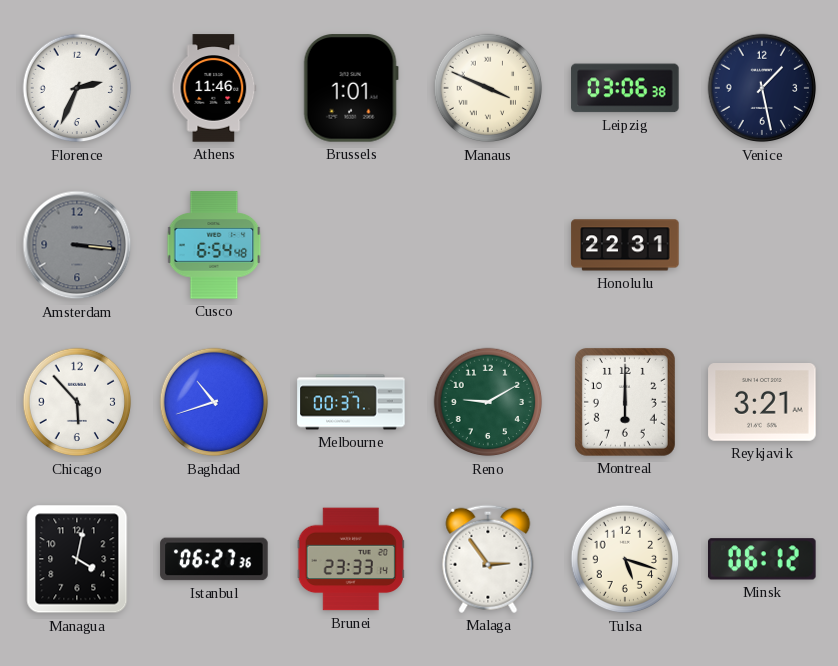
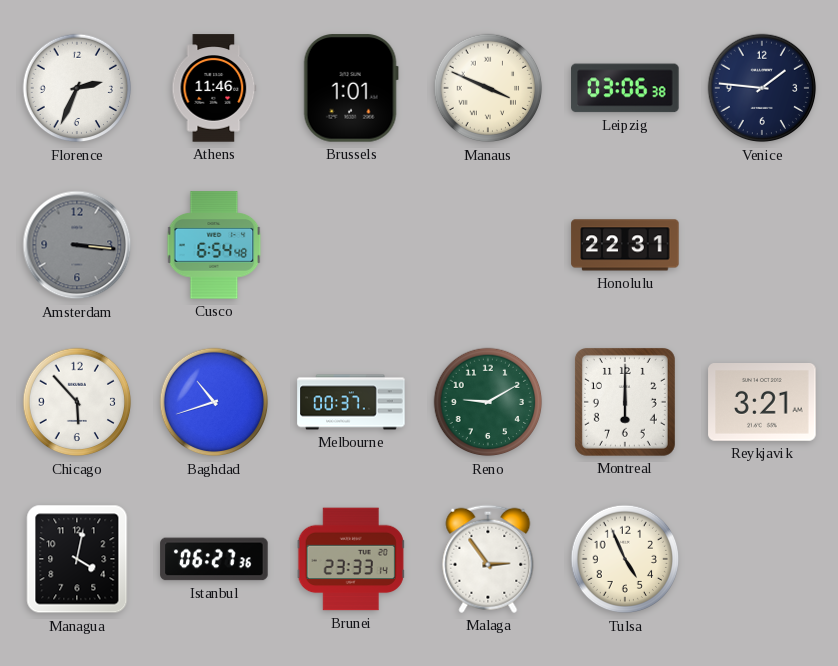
Venice: 1:28 -> 1:46 (762, 88)
Tulsa: 5:18 -> 4:56 (625, 559)
Minsk: 06:12 -> none (762, 559)
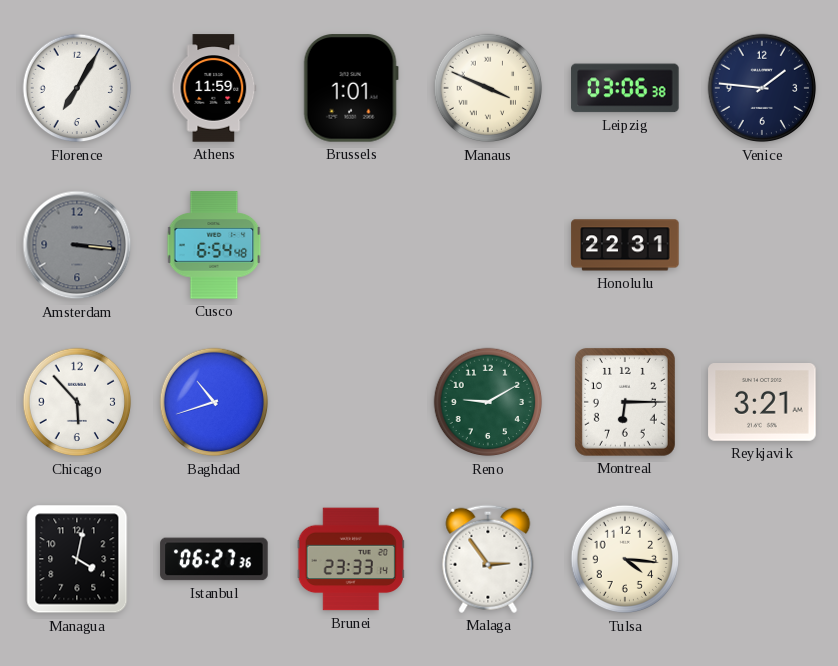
Florence: 2:34 -> 7:05 (77, 88)
Athens: 11:46 -> 11:59 (214, 88)
Melbourne: 00:37 -> none (351, 402)
Montreal: 6:00 -> 6:15 (625, 402)
Tulsa: 4:56 -> 4:16 (625, 559)
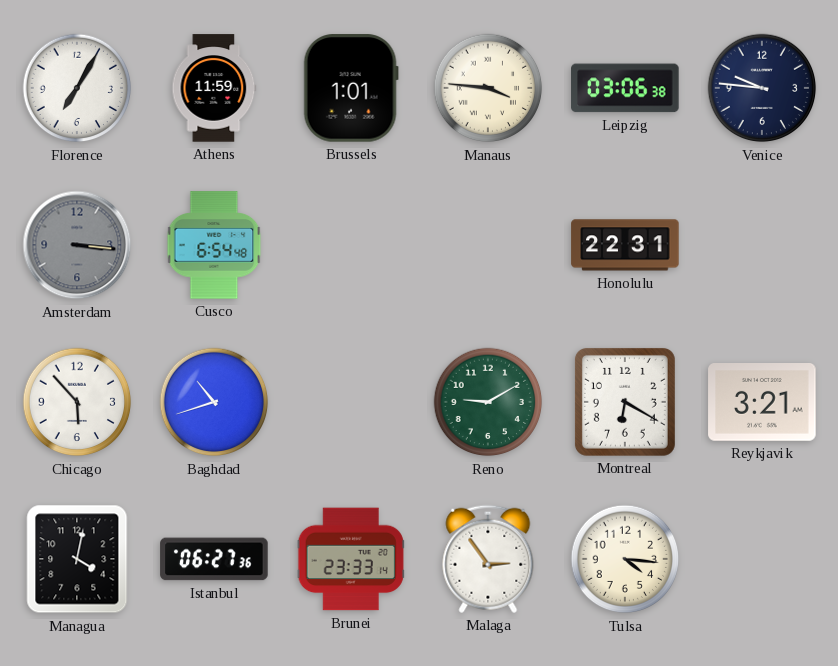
Manaus: 3:49 -> 3:46 (488, 88)
Venice: 1:46 -> 9:46 (762, 88)
Montreal: 6:15 -> 6:20 (625, 402)
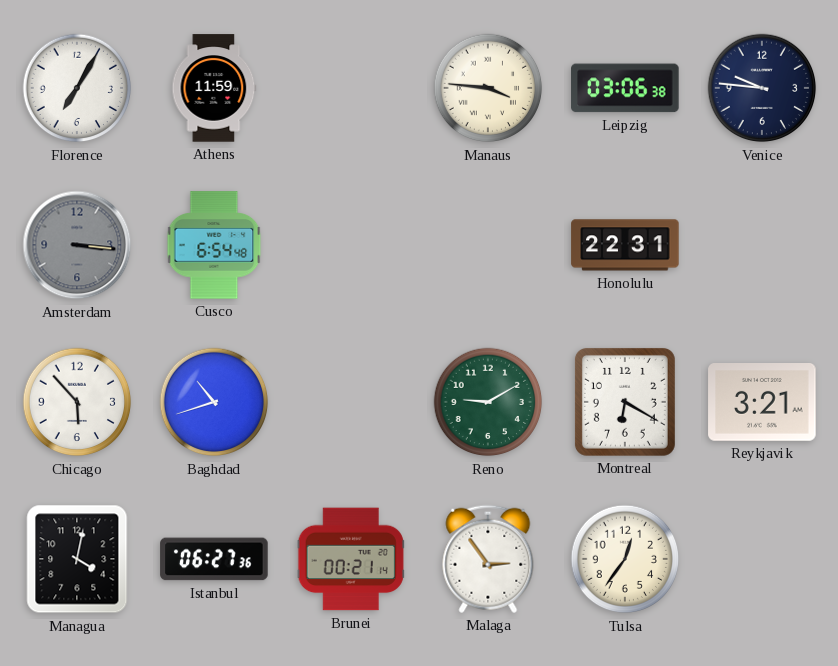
Brussels: 1:01 -> none (351, 88)
Brunei: 23:33 -> 00:21 (351, 559)
Tulsa: 4:16 -> 12:36 (625, 559)
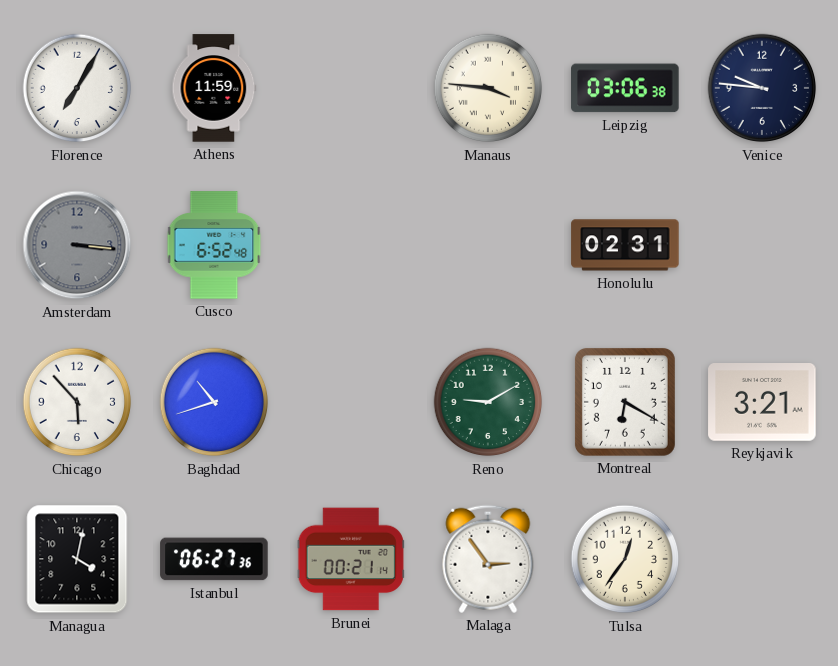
Cusco: 6:54 -> 6:52 (214, 245)
Honolulu: 22:31 -> 02:31 (625, 245)
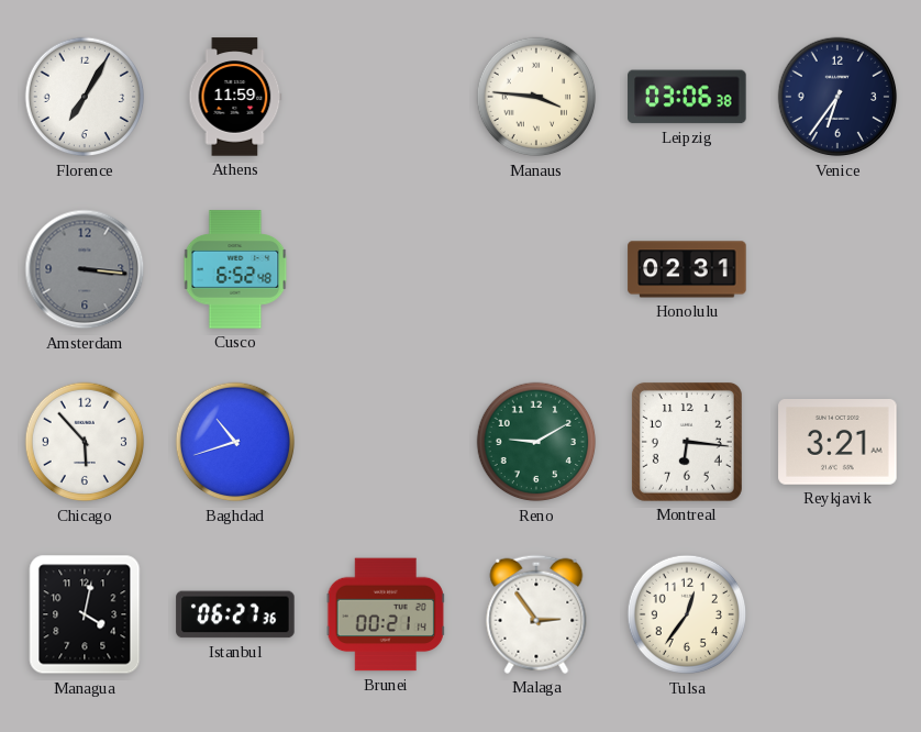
Venice: 9:46 -> 6:36 (837, 97)
Montreal: 6:20 -> 6:16 (687, 442)
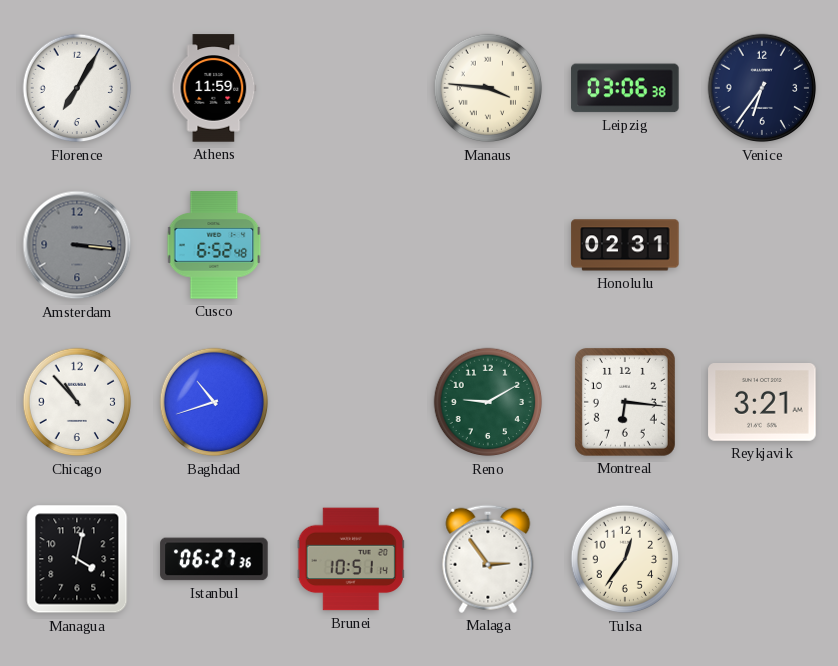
Chicago: 5:53 -> 10:53 (77, 402)
Brunei: 00:21 -> 10:51 (351, 559)
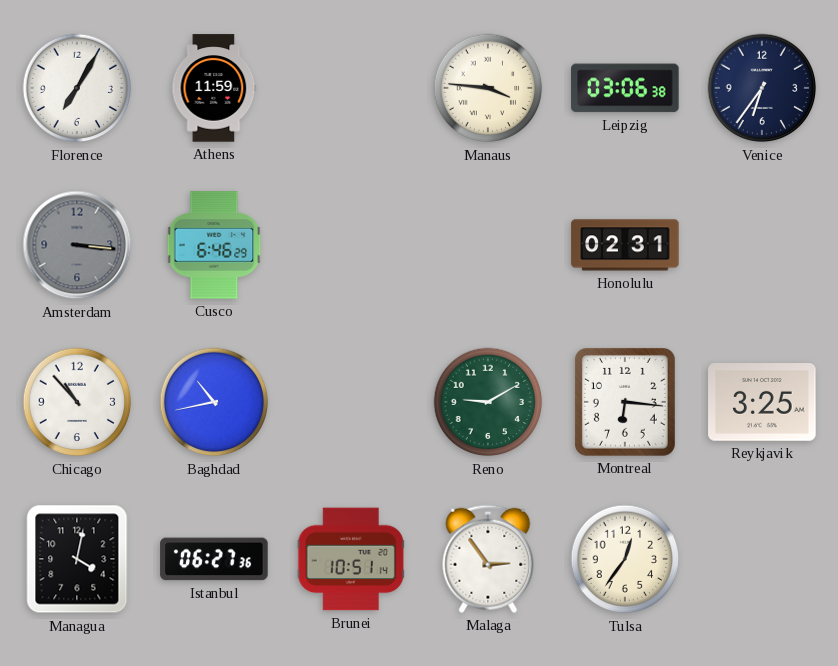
Cusco: 6:52 -> 6:46 (214, 245)
Baghdad: 10:42 -> 10:43 (214, 402)
Reykjavik: 3:21 -> 3:25 (762, 403)
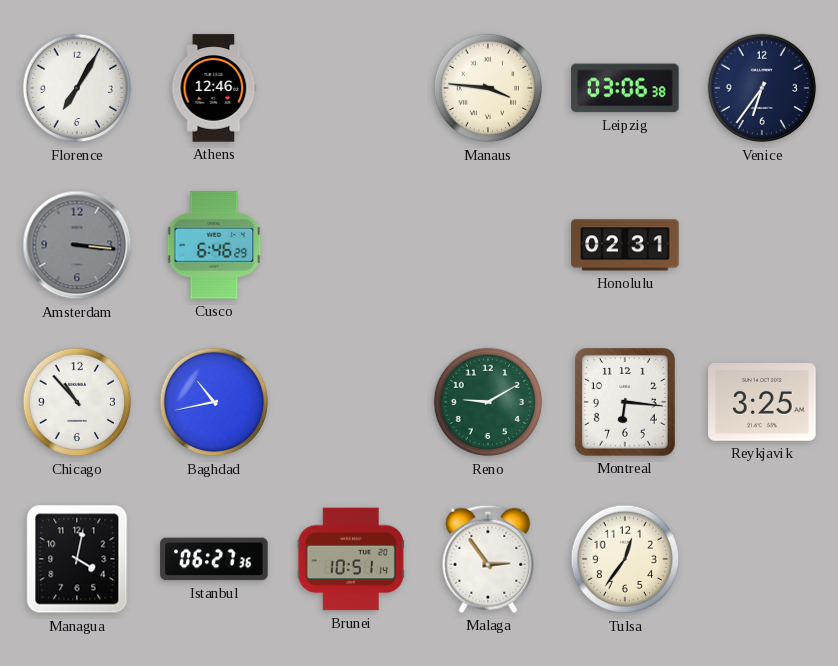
Athens: 11:59 -> 12:46 (214, 88)
